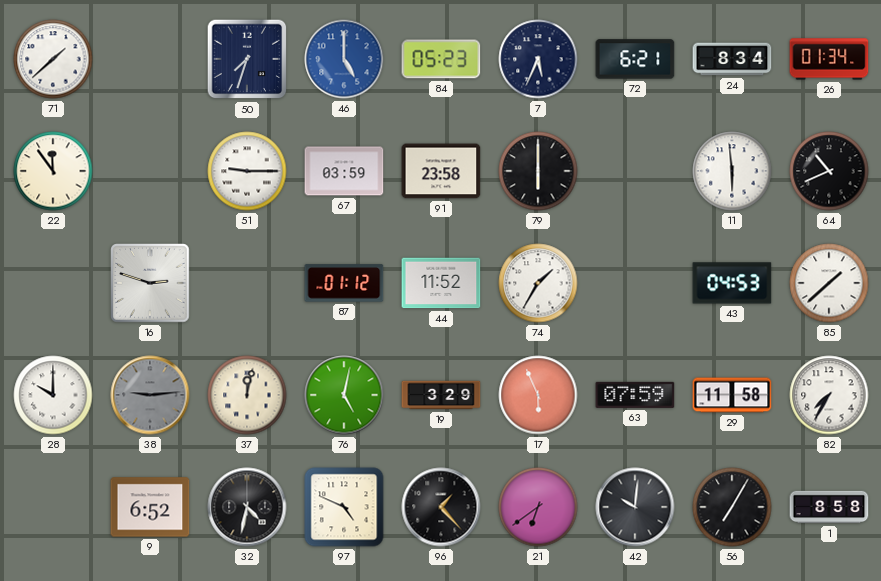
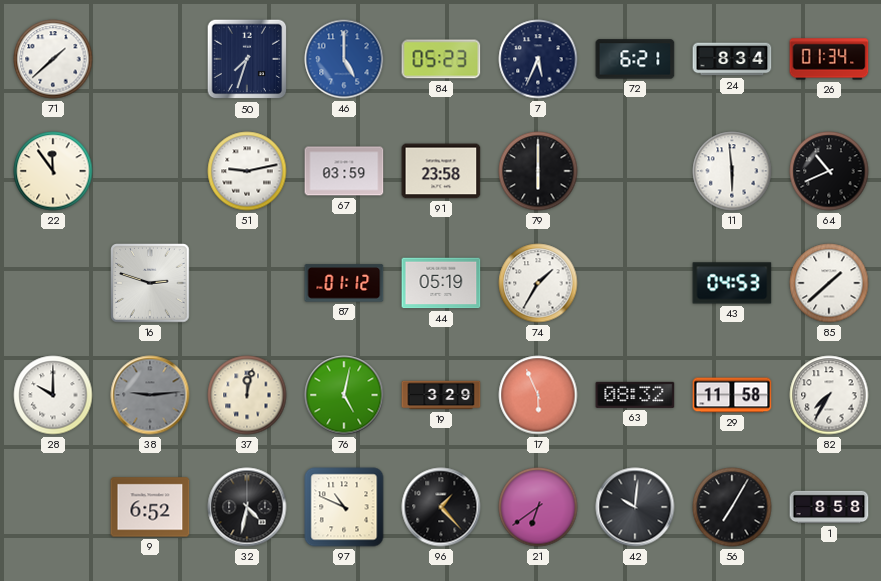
51: 9:15 -> 9:13 (247, 171)
44: 11:52 -> 05:19 (441, 283)
63: 07:59 -> 08:32 (635, 395)
97: 4:49 -> 10:49 (344, 507)
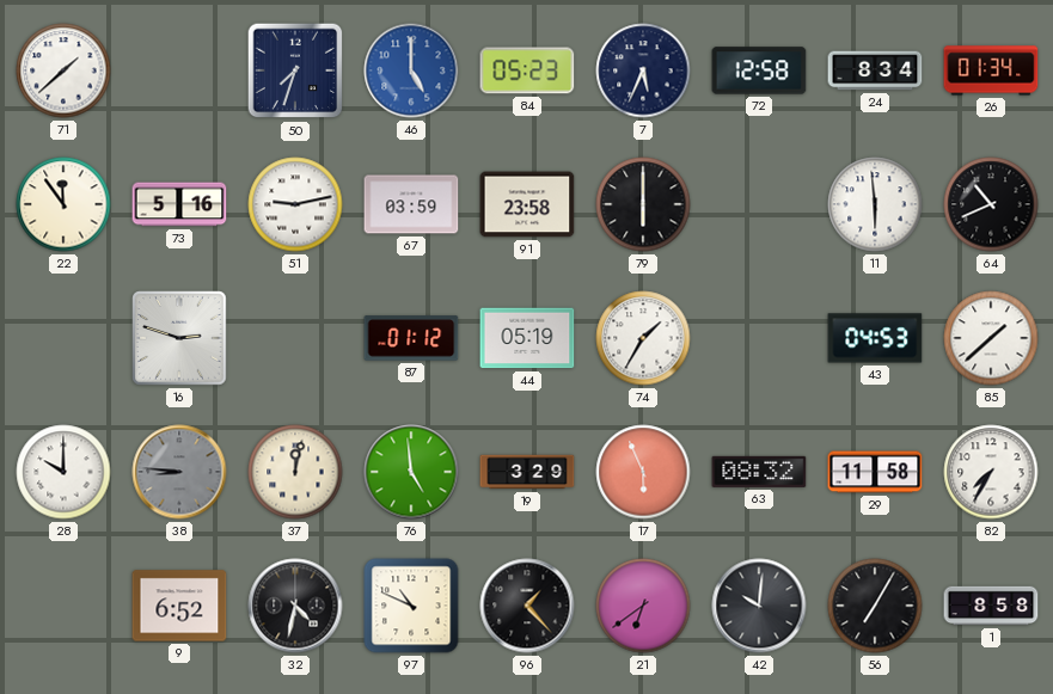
72: 6:21 -> 12:58 (759, 70)
73: none -> 5:16 (179, 204)
38: 9:14 -> 8:46 (179, 472)
76: 5:02 -> 4:59 (411, 472)
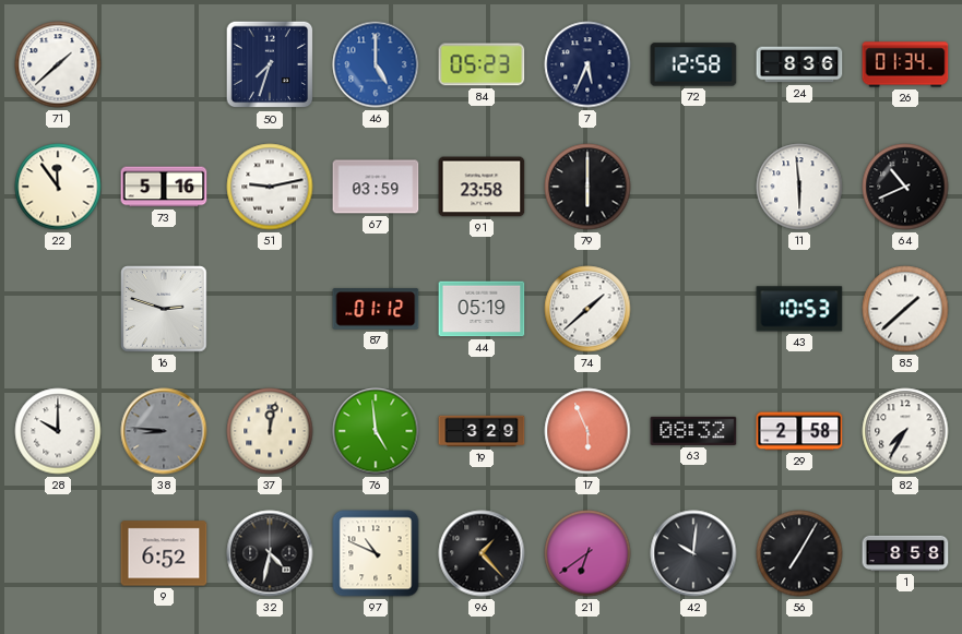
24: 8:34 -> 8:36 (799, 64)
74: 1:35 -> 1:38 (587, 309)
43: 04:53 -> 10:53 (799, 309)
29: 11:58 -> 2:58 (799, 431)
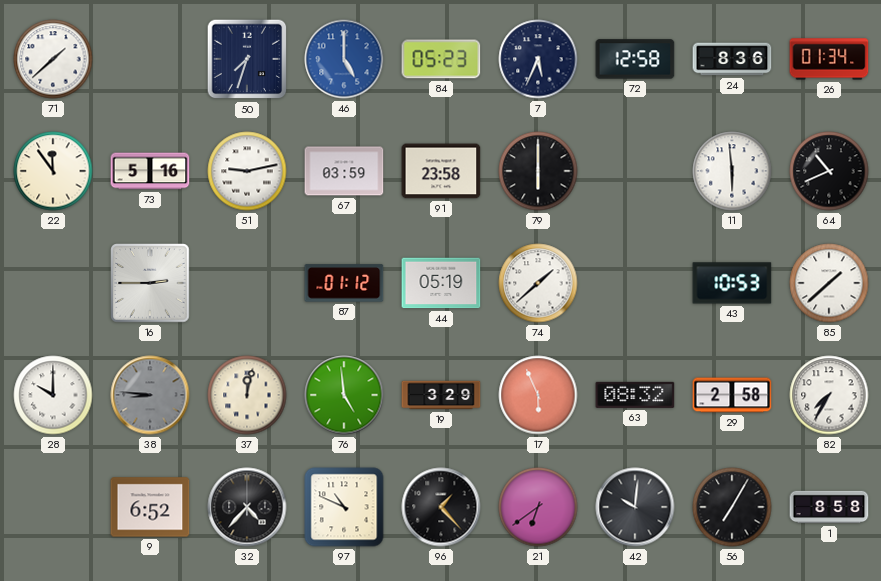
16: 2:48 -> 2:45 (150, 283)
32: 4:32 -> 4:37 (247, 507)
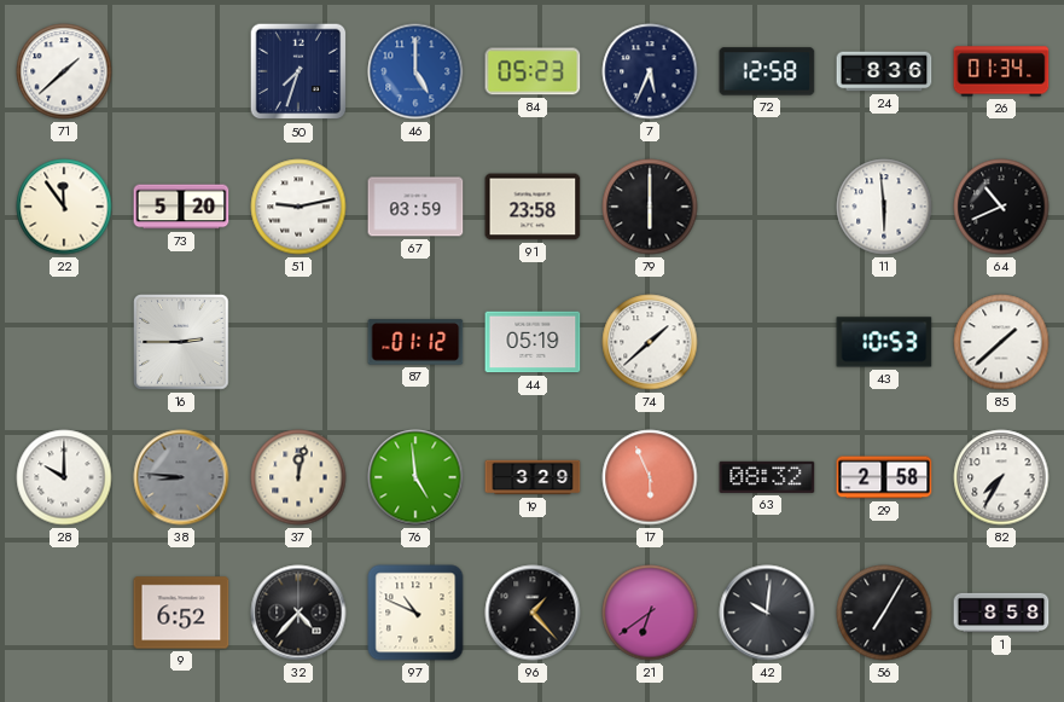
73: 5:16 -> 5:20 (181, 207)
